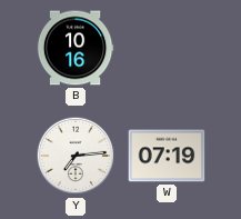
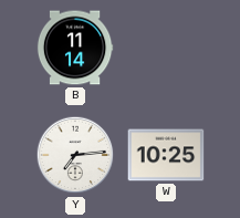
B: 10:16 -> 11:14 (75, 48)
W: 07:19 -> 10:25 (166, 155)
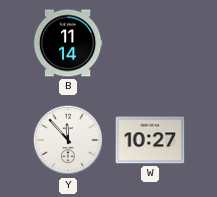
Y: 7:14 -> 11:53 (68, 140)
W: 10:25 -> 10:27 (150, 140)
